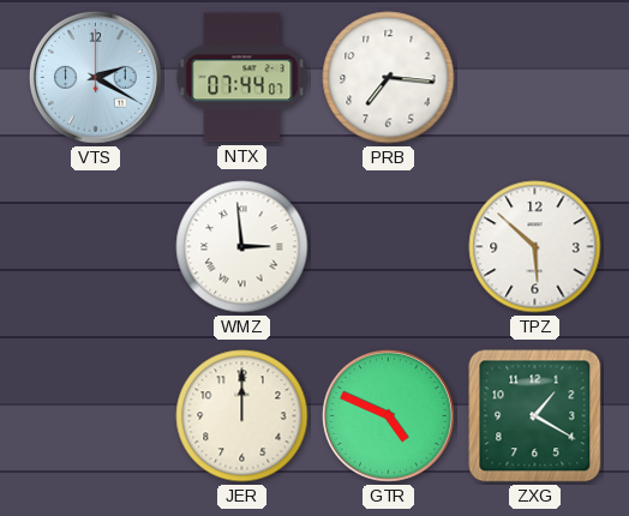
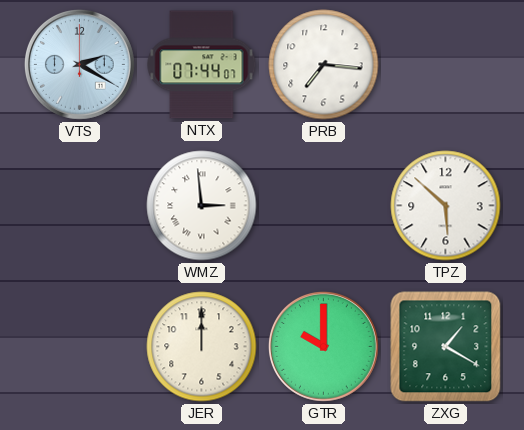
GTR: 4:49 -> 10:00 (323, 346)
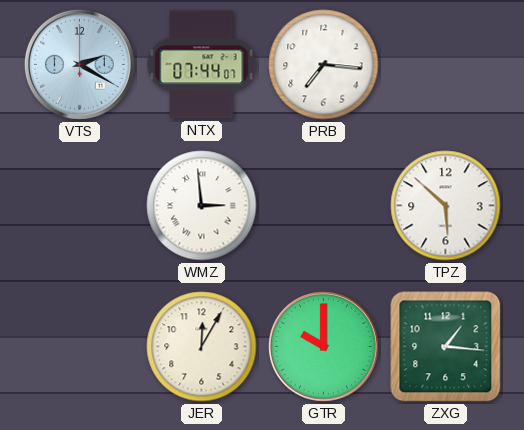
JER: 12:00 -> 12:05 (202, 347)
ZXG: 1:20 -> 1:16 (446, 347)
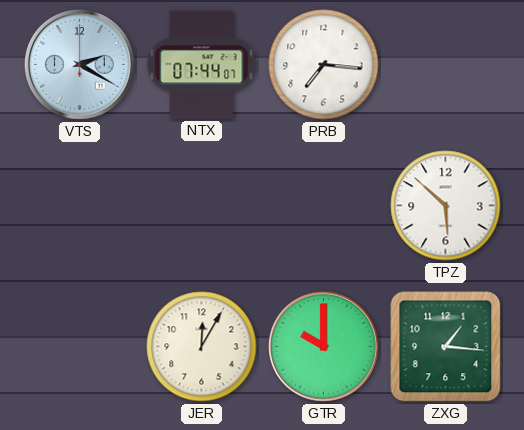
WMZ: 2:59 -> none (202, 206)
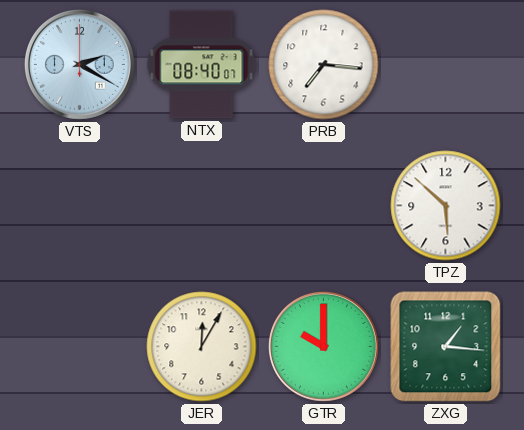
NTX: 07:44 -> 08:40 (202, 65)
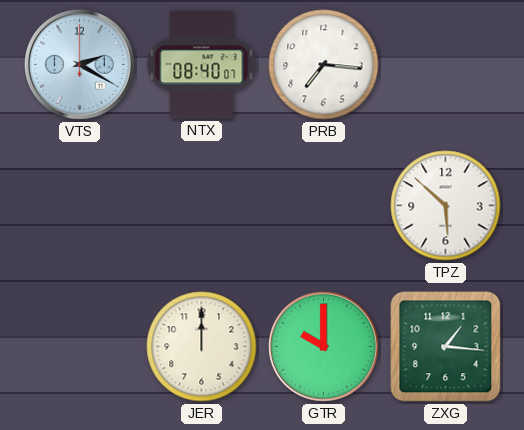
JER: 12:05 -> 12:00 (202, 347)
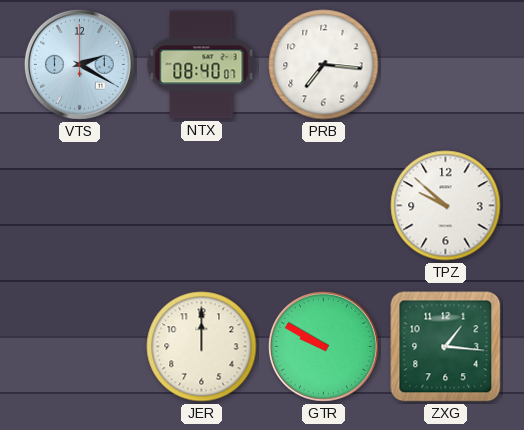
TPZ: 5:52 -> 9:52 (446, 206)
GTR: 10:00 -> 9:50 (323, 346)
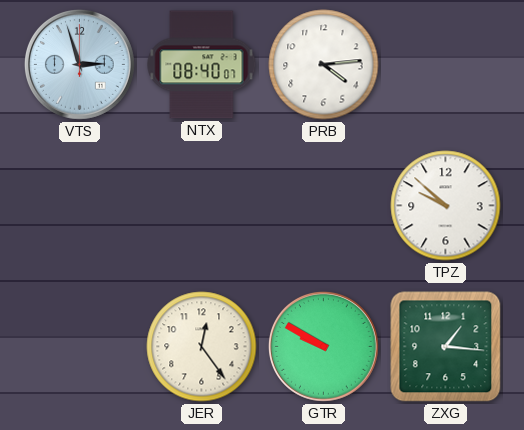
VTS: 2:20 -> 2:57 (79, 64)
PRB: 7:16 -> 4:14 (324, 65)
JER: 12:00 -> 12:24 (202, 347)
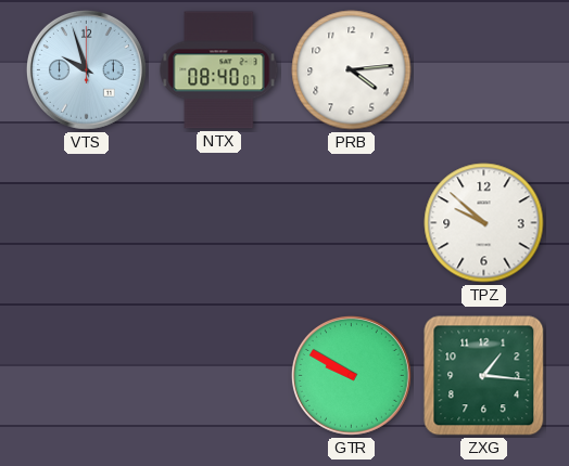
VTS: 2:57 -> 9:57 (86, 69)
JER: 12:24 -> none (202, 347)
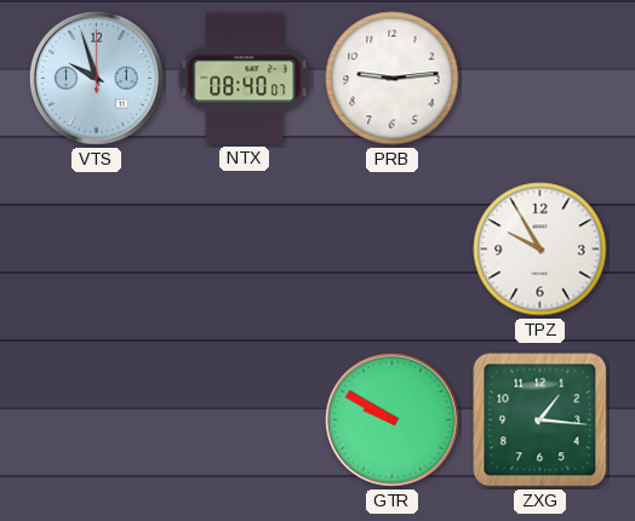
PRB: 4:14 -> 9:14 (393, 79)
TPZ: 9:52 -> 9:55 (540, 250)
